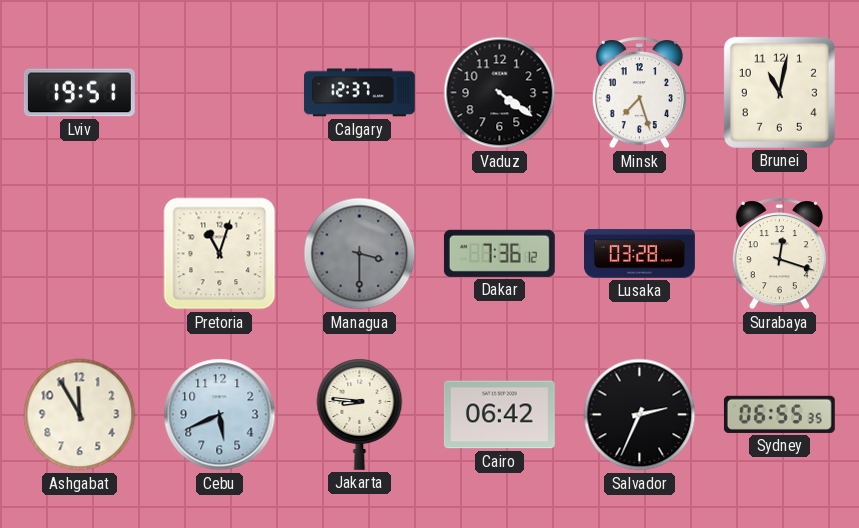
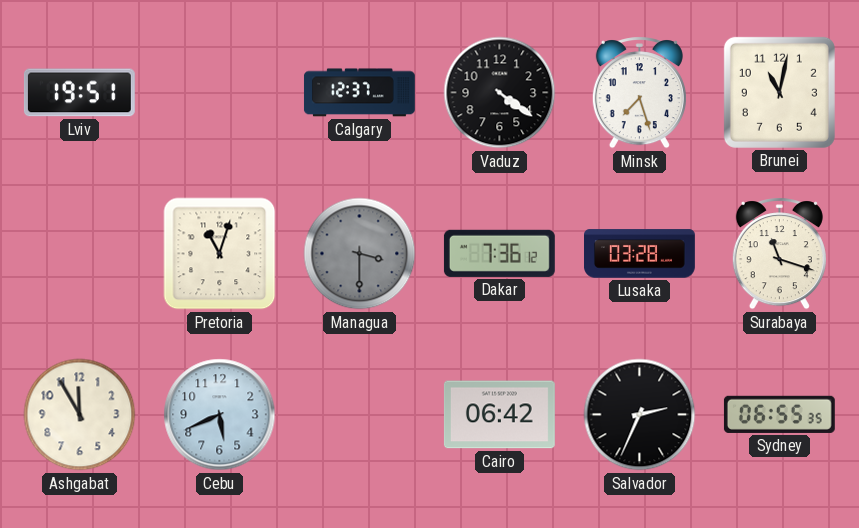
Surabaya: 12:18 -> 11:18 (779, 254)
Jakarta: 8:46 -> none (360, 414)
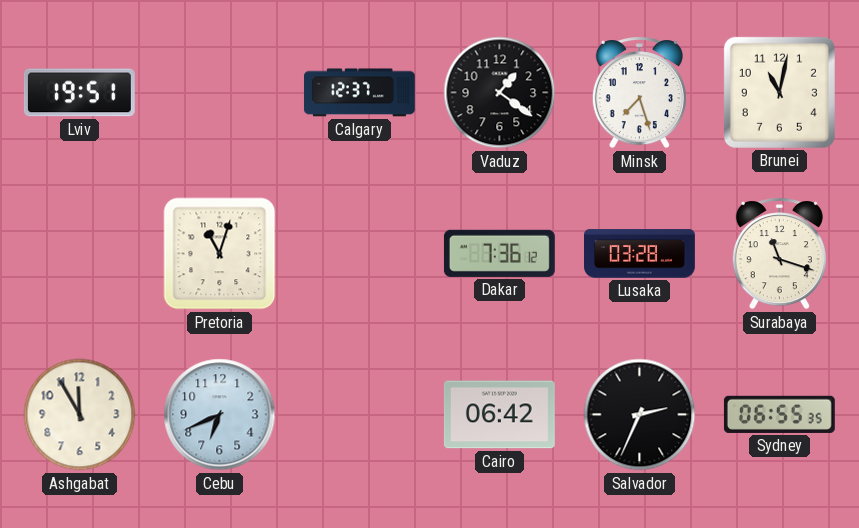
Vaduz: 4:21 -> 1:21 (500, 93)
Managua: 3:30 -> none (360, 254)
Cebu: 5:41 -> 6:41 (220, 415)
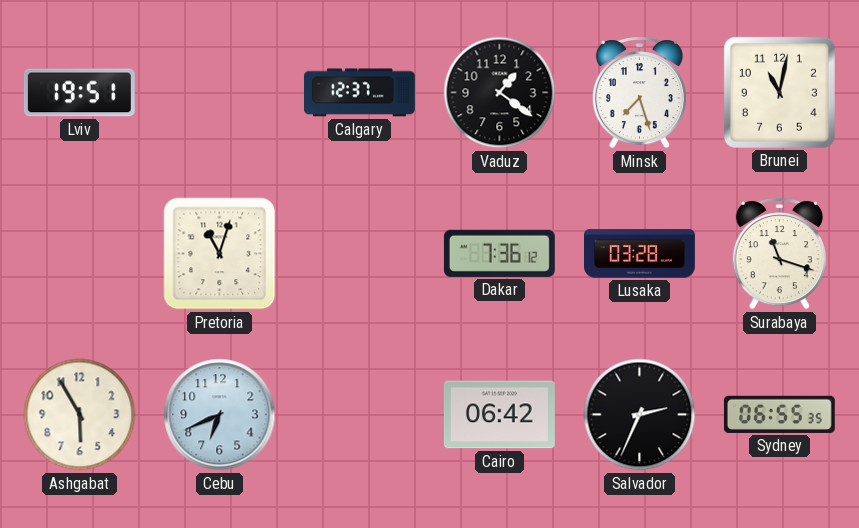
Ashgabat: 11:55 -> 5:55 (80, 415)
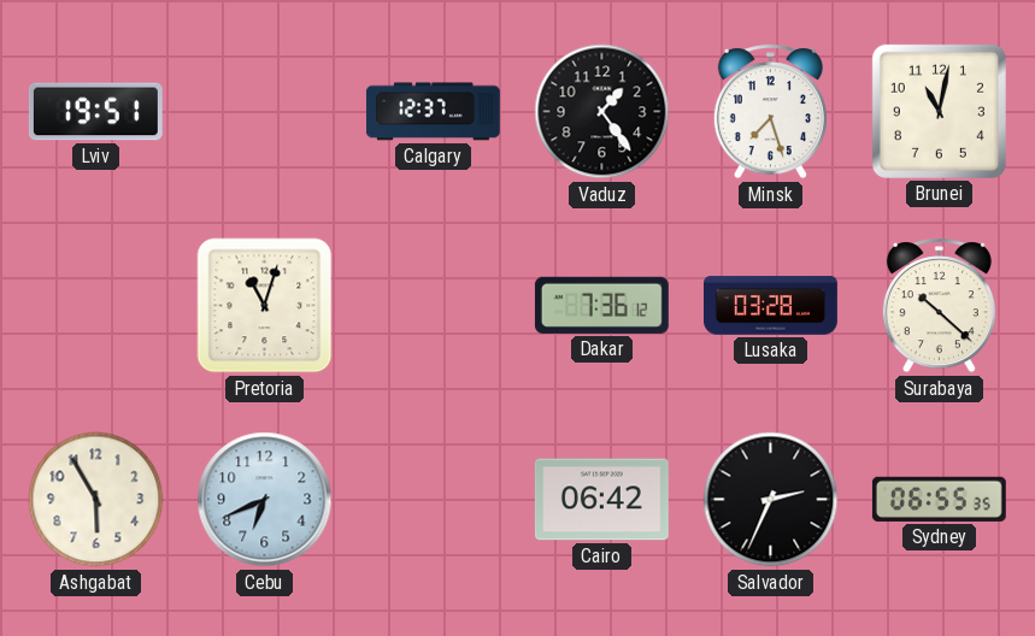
Vaduz: 1:21 -> 1:24 (602, 112)
Surabaya: 11:18 -> 10:22 (939, 306)
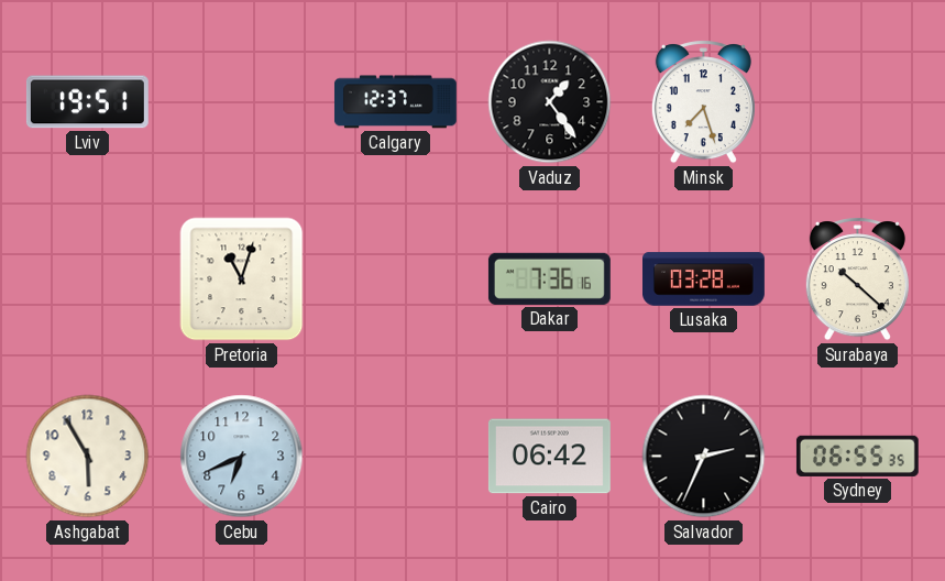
Brunei: 11:02 -> none (939, 111)
Dakar: 7:36:12 -> 7:36:16 (549, 278)
